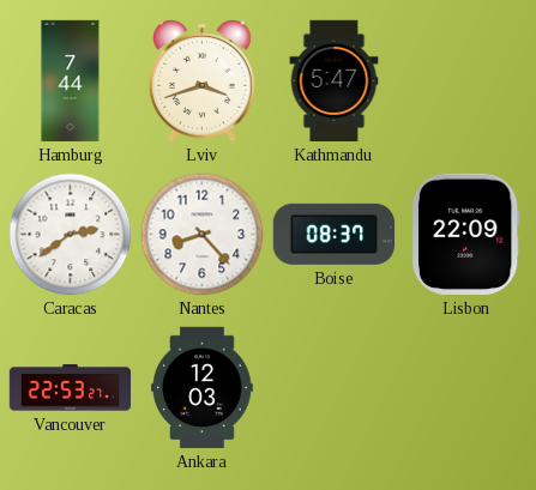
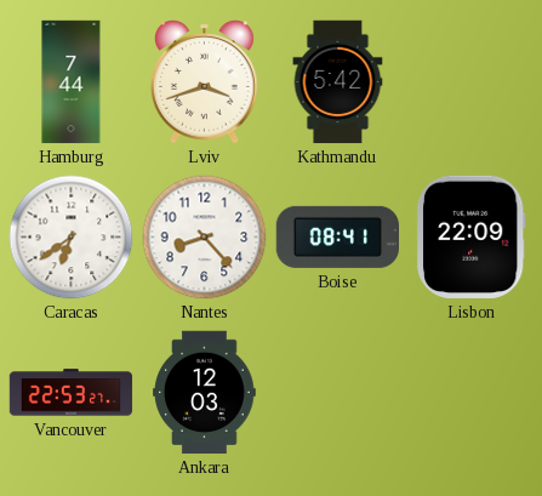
Kathmandu: 5:47 -> 5:42 (338, 82)
Caracas: 2:39 -> 6:39 (72, 238)
Boise: 08:37 -> 08:41 (337, 236)
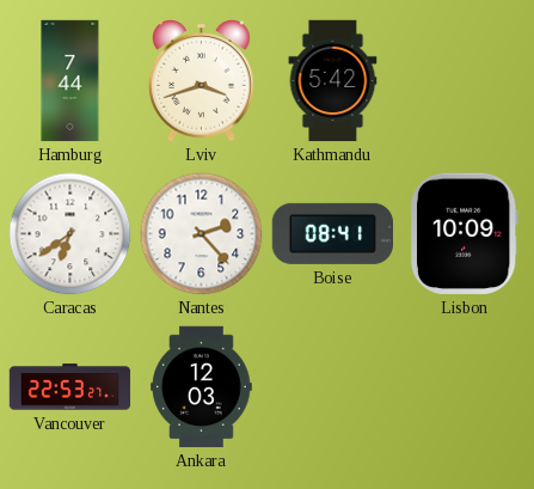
Nantes: 8:23 -> 2:23 (202, 234)
Lisbon: 22:09 -> 10:09 (464, 233)
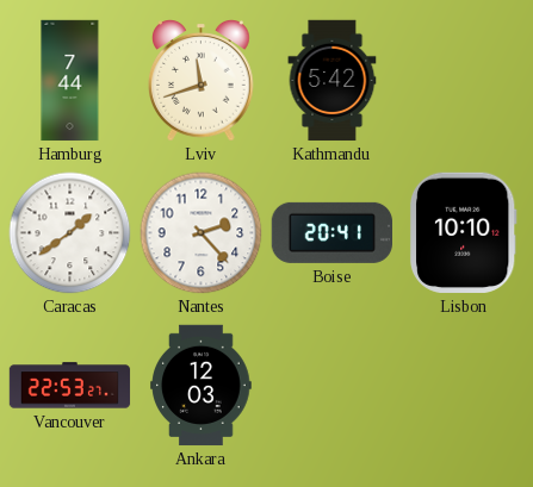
Lviv: 3:42 -> 11:42 (202, 81)
Caracas: 6:39 -> 1:39 (70, 233)
Boise: 08:41 -> 20:41 (331, 232)
Lisbon: 10:09 -> 10:10 (463, 232)
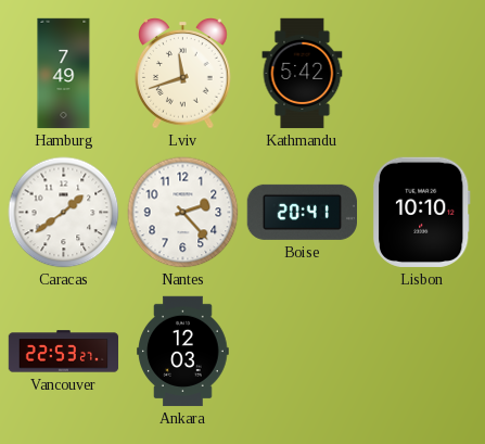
Hamburg: 7:44 -> 7:49 (64, 74)
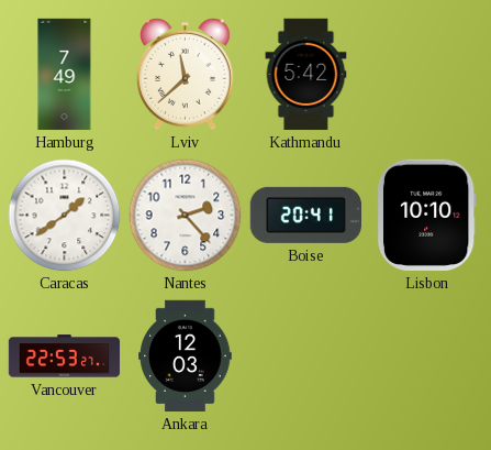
Lviv: 11:42 -> 11:38 (186, 75)
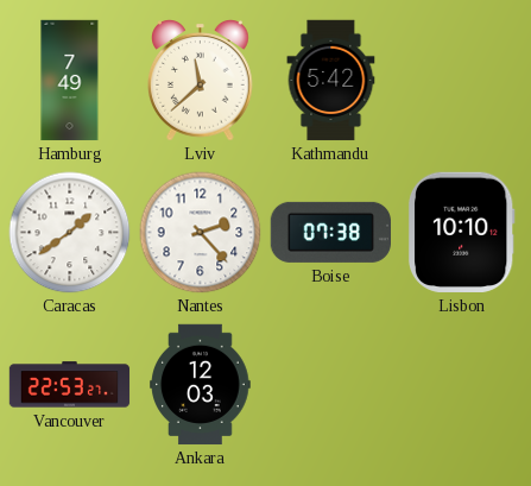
Boise: 20:41 -> 07:38 (330, 232)
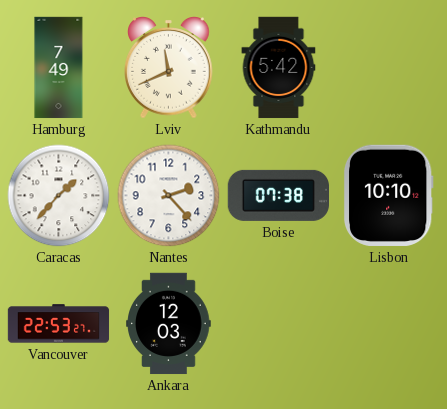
Lviv: 11:38 -> 11:41 (169, 68)
Caracas: 1:39 -> 1:37 (59, 196)
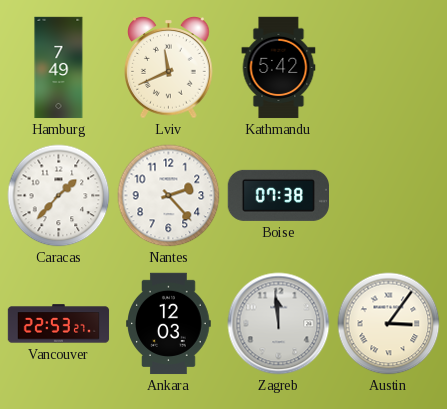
Lisbon: 10:10 -> none (388, 195)
Zagreb: none -> 11:59 (279, 324)
Austin: none -> 3:06 (389, 324)
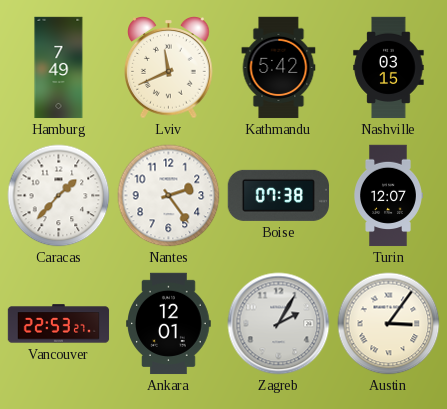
Nashville: none -> 03:15 (389, 68)
Nantes: 2:23 -> 2:24 (169, 196)
Turin: none -> 12:07 (388, 196)
Ankara: 12:03 -> 12:01 (169, 324)
Zagreb: 11:59 -> 2:05 (279, 324)
